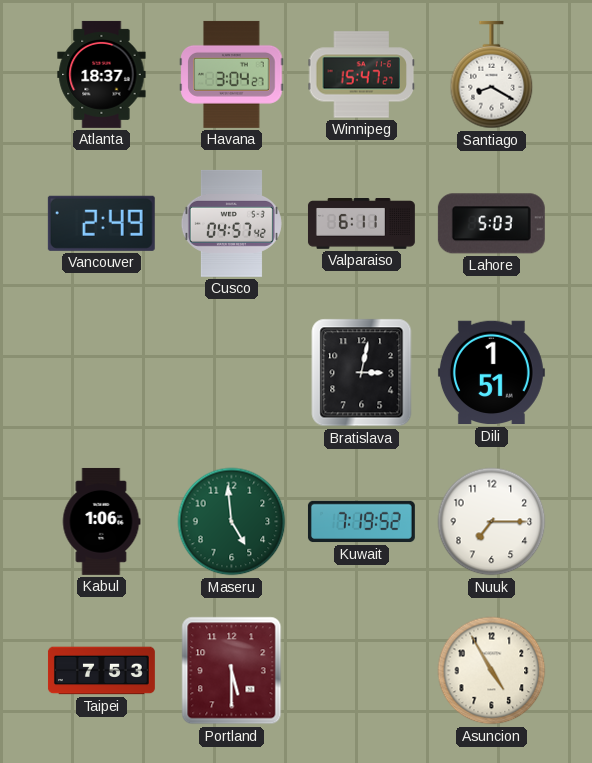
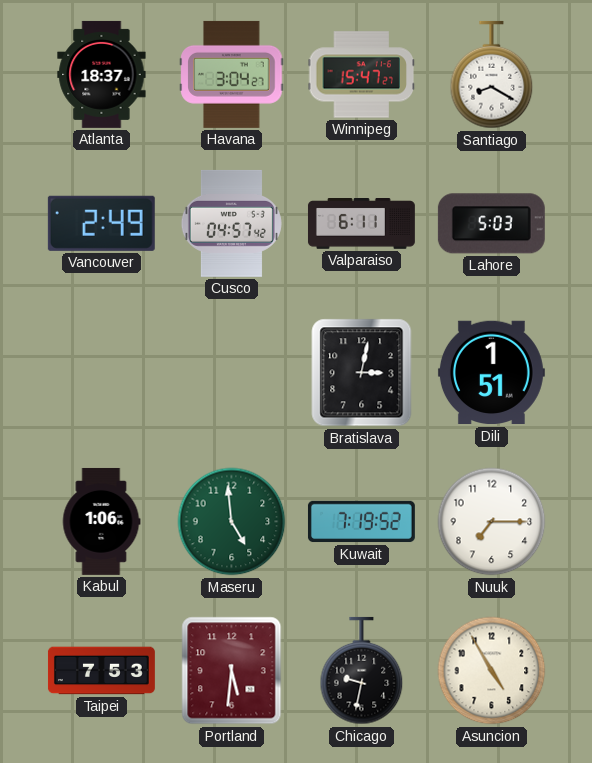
Portland: 5:30 -> 5:31 (232, 671)
Chicago: none -> 9:32 (362, 671)
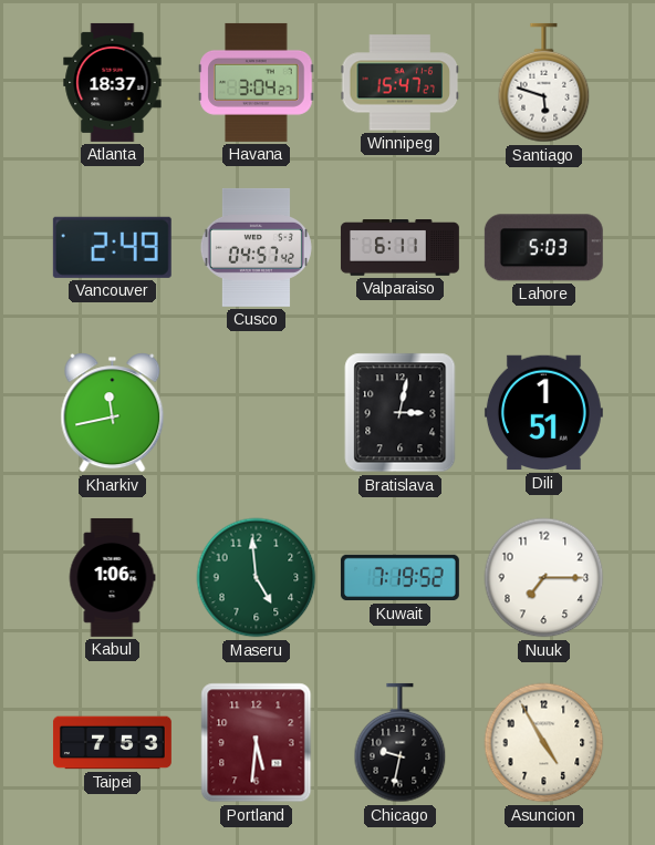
Santiago: 8:20 -> 5:48 (544, 83)
Kharkiv: none -> 11:43 (113, 413)
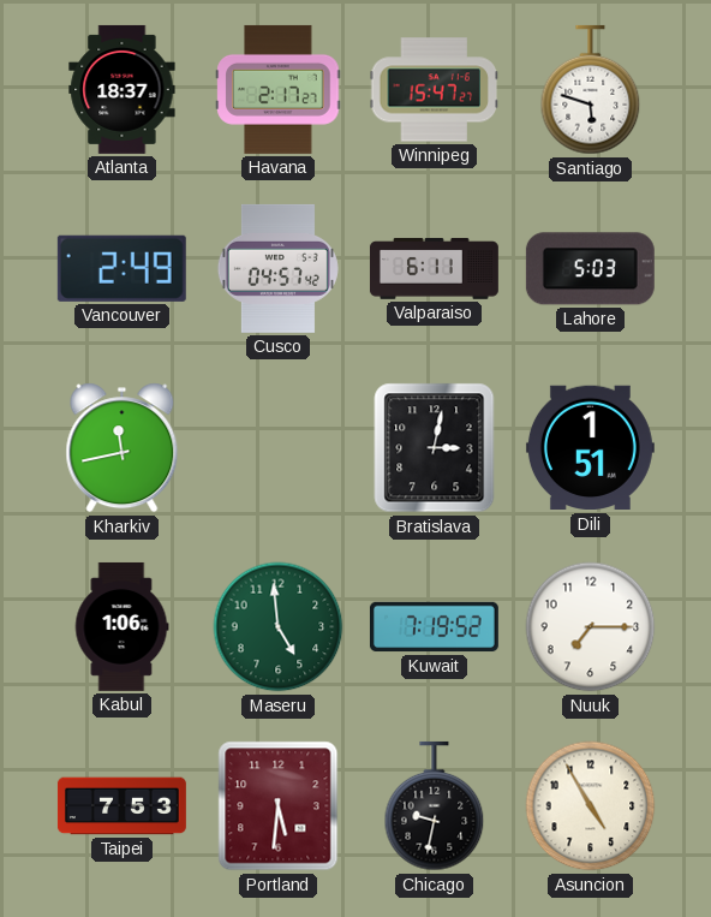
Havana: 3:04 -> 2:17 (279, 89)
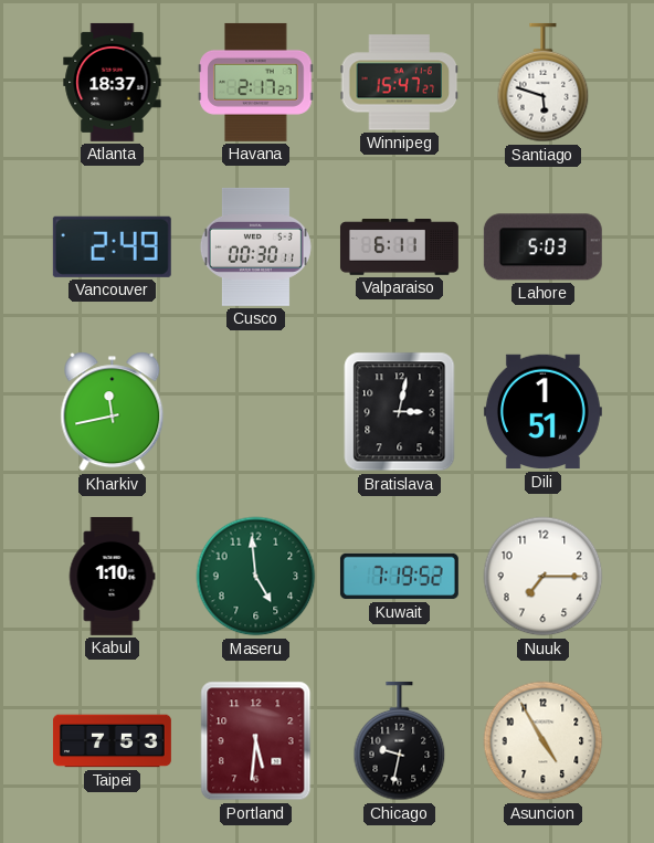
Cusco: 04:57 -> 00:30 (255, 246)
Kabul: 1:06 -> 1:10 (112, 576)
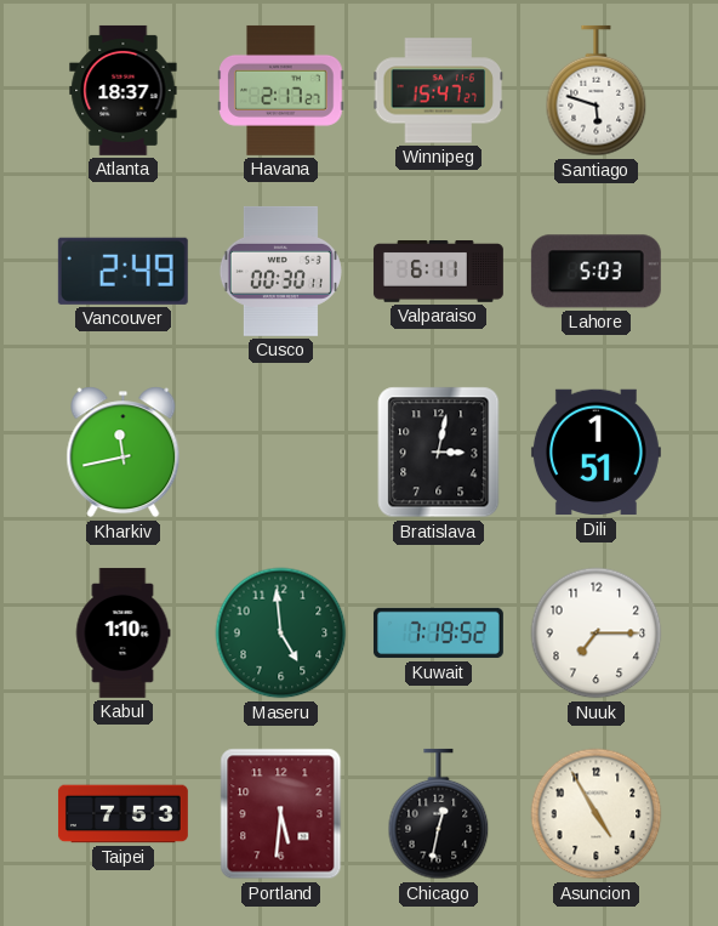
Chicago: 9:32 -> 12:32 (439, 814)
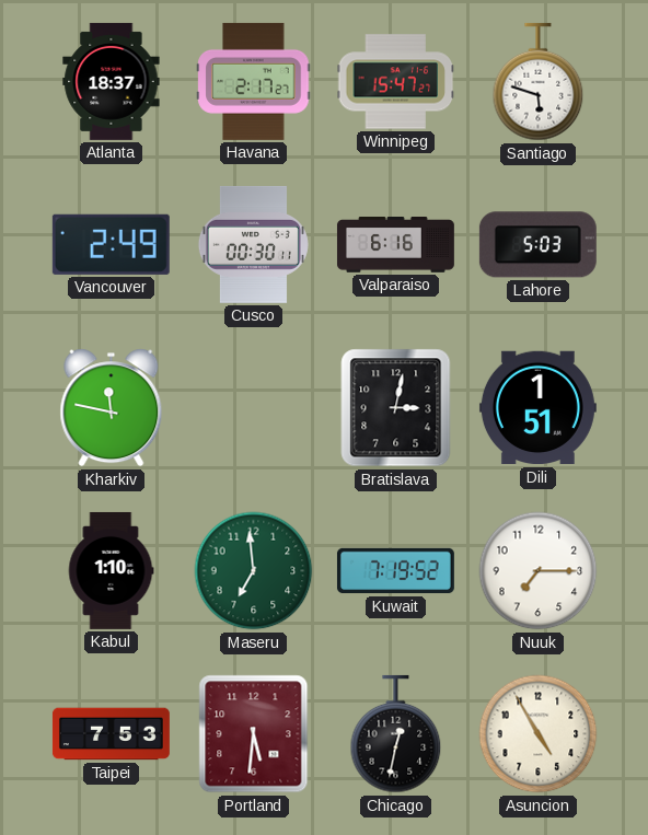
Valparaiso: 6:11 -> 6:16 (395, 245)
Kharkiv: 11:43 -> 11:47 (112, 408)
Maseru: 4:59 -> 6:59 (254, 571)
